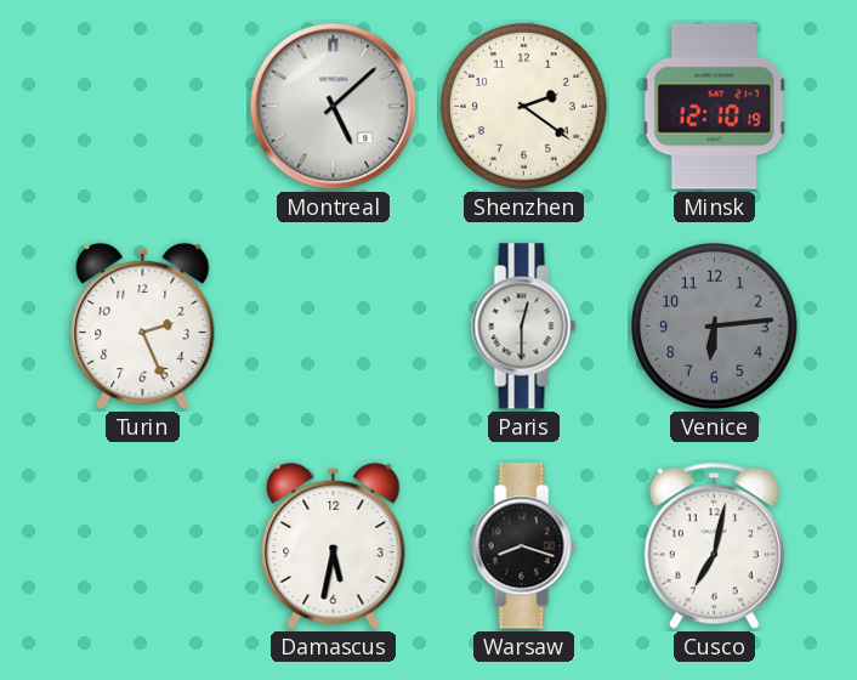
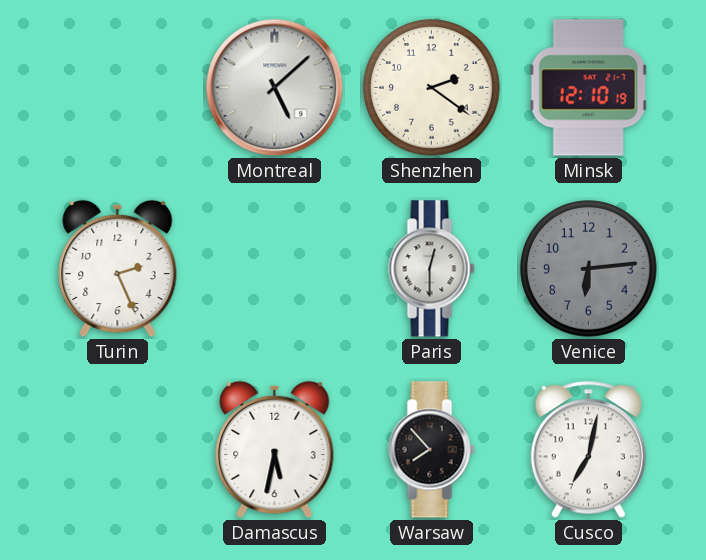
Warsaw: 8:18 -> 7:53 (432, 450)
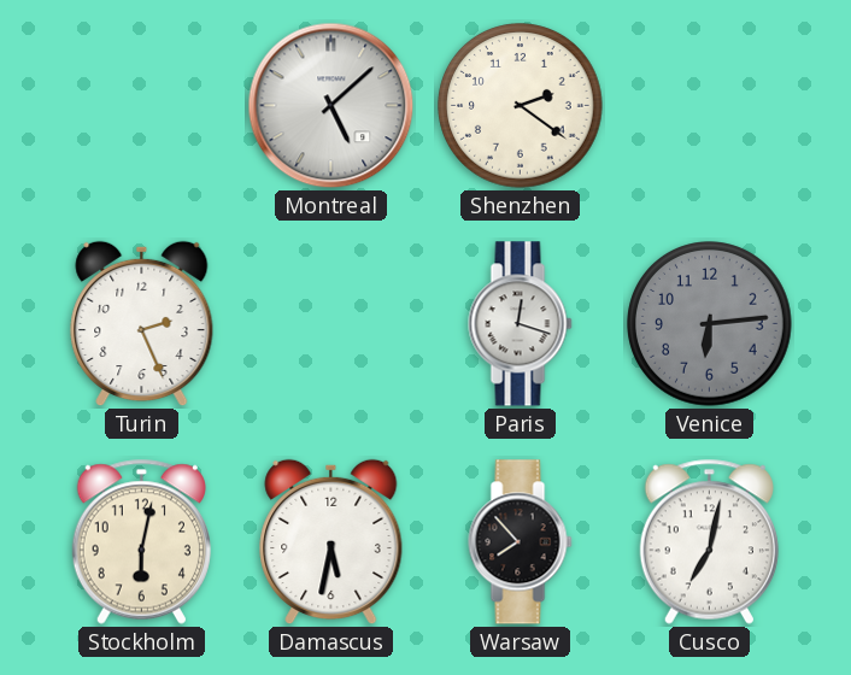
Minsk: 12:10 -> none (588, 88)
Paris: 12:30 -> 12:18 (521, 324)
Stockholm: none -> 6:02 (141, 541)
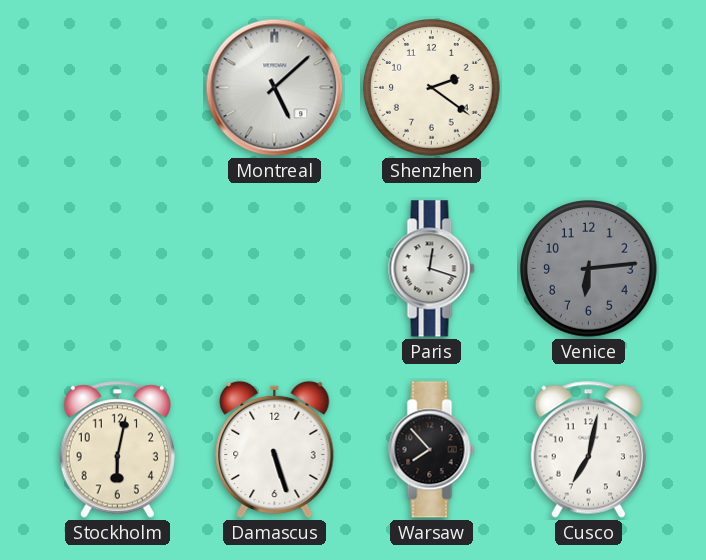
Turin: 2:26 -> none (142, 324)
Damascus: 5:32 -> 5:27 (275, 450)
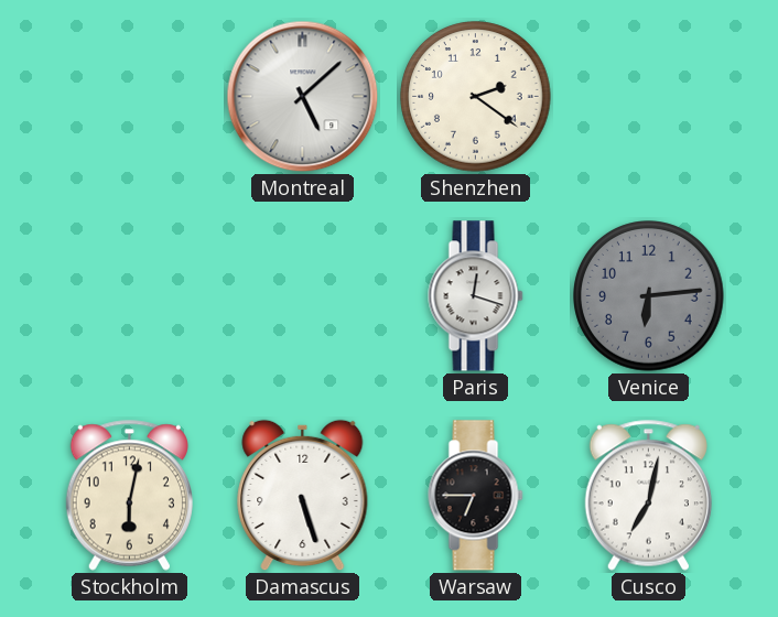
Warsaw: 7:53 -> 6:45 (476, 496)
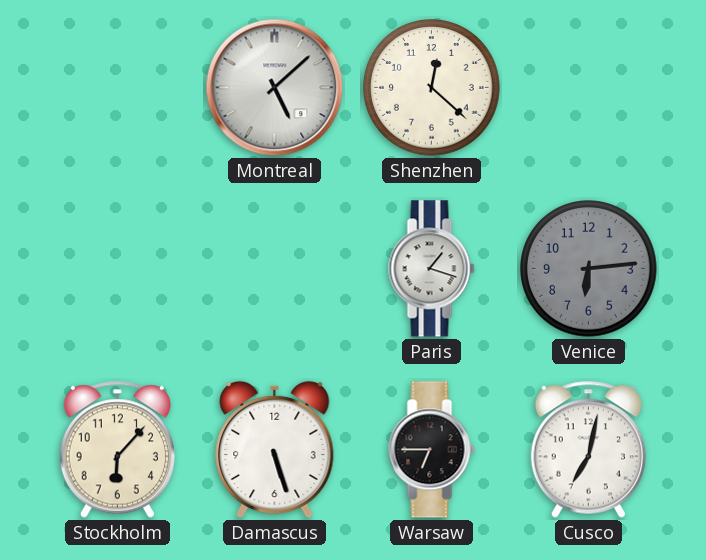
Shenzhen: 2:21 -> 12:22 (432, 88)
Paris: 12:18 -> 1:18 (432, 269)
Stockholm: 6:02 -> 6:07 (117, 449)
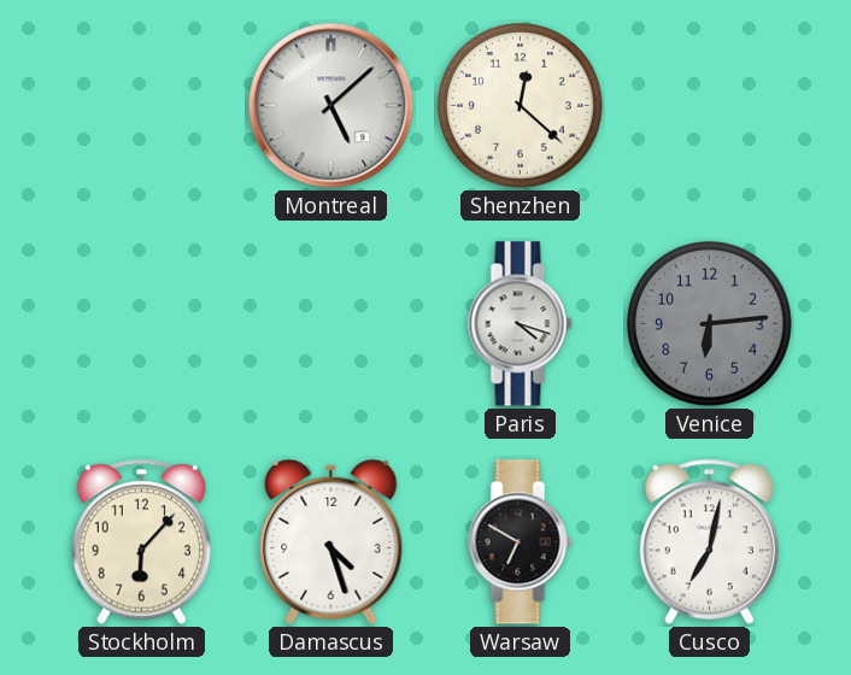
Paris: 1:18 -> 4:18 (521, 324)
Damascus: 5:27 -> 4:27 (331, 542)
Warsaw: 6:45 -> 6:50 (521, 542)
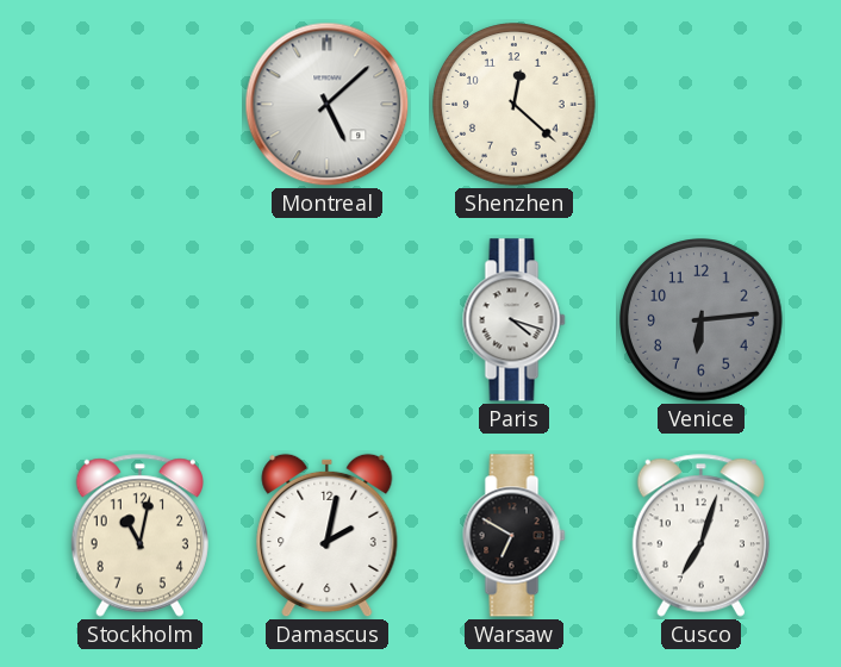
Stockholm: 6:07 -> 11:02 (139, 535)
Damascus: 4:27 -> 2:02 (328, 536)
Cusco: 7:02 -> 7:03 (700, 535)
